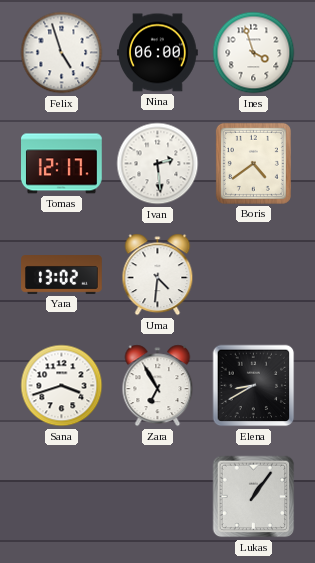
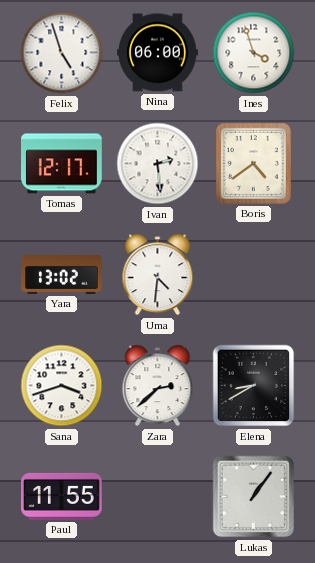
Zara: 6:55 -> 2:38 (158, 386)
Paul: none -> 11:55 (62, 496)
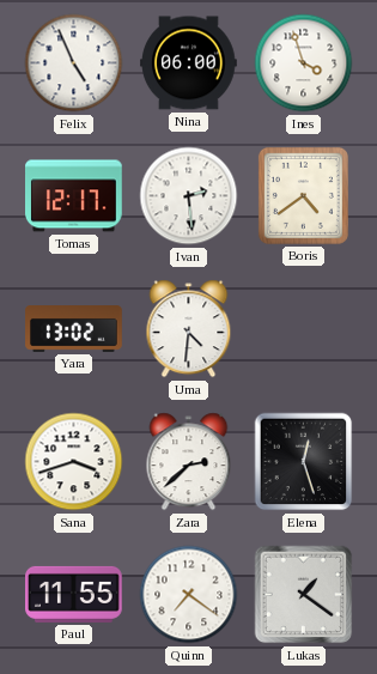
Felix: 4:57 -> 4:56 (74, 63)
Elena: 8:40 -> 12:27 (304, 462)
Quinn: none -> 7:21 (189, 595)
Lukas: 1:06 -> 1:21 (304, 595)
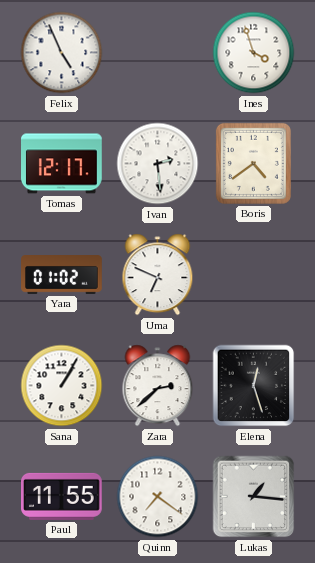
Nina: 06:00 -> none (189, 63)
Yara: 13:02 -> 01:02 (62, 275)
Uma: 4:31 -> 6:49 (158, 275)
Sana: 3:42 -> 1:05 (62, 386)
Lukas: 1:21 -> 1:16 (254, 497)
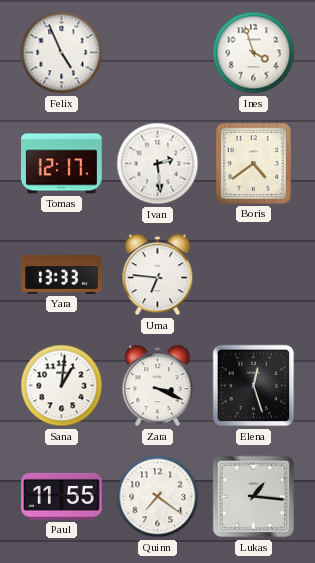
Yara: 01:02 -> 13:33 (62, 275)
Uma: 6:49 -> 6:46 (158, 275)
Sana: 1:05 -> 1:01 (62, 386)
Zara: 2:38 -> 3:19 (158, 386)
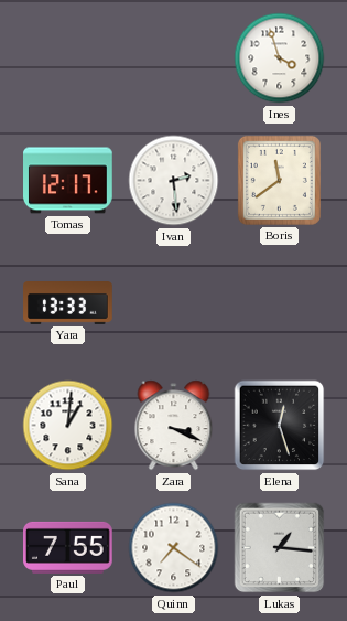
Felix: 4:56 -> none (62, 53)
Boris: 4:39 -> 11:39 (279, 180)
Uma: 6:46 -> none (158, 275)
Paul: 11:55 -> 7:55 (68, 547)
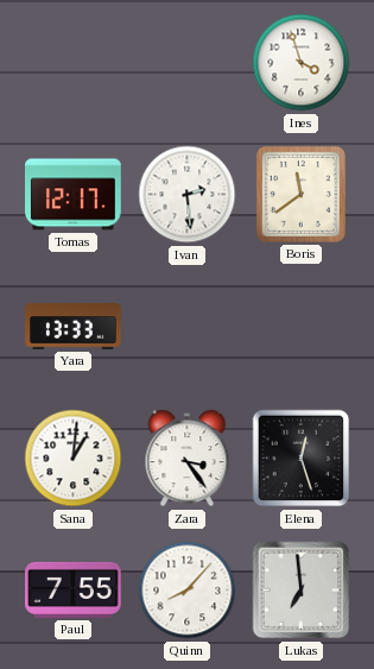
Zara: 3:19 -> 3:24 (188, 459)
Quinn: 7:21 -> 8:07 (188, 591)
Lukas: 1:16 -> 6:59 (302, 591)
